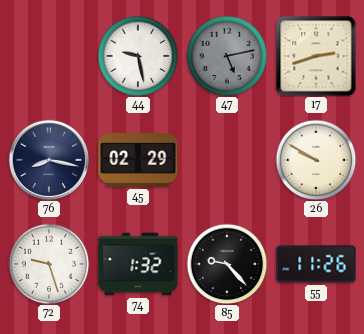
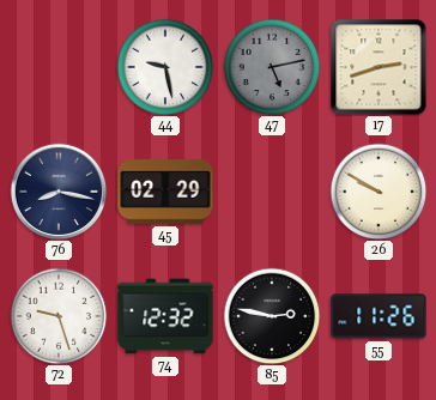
74: 1:32 -> 12:32 (165, 316)
85: 9:23 -> 2:47 (272, 316)
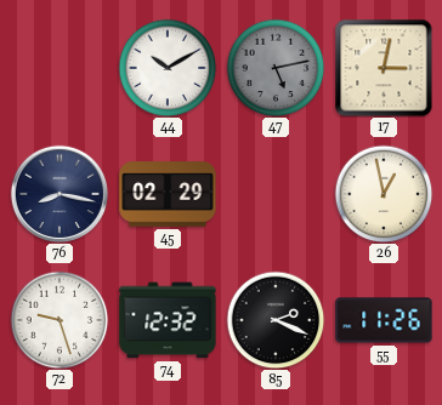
44: 9:28 -> 10:10 (168, 68)
17: 2:42 -> 3:02 (384, 68)
26: 9:50 -> 12:58 (384, 194)
85: 2:47 -> 2:19 (276, 320)
